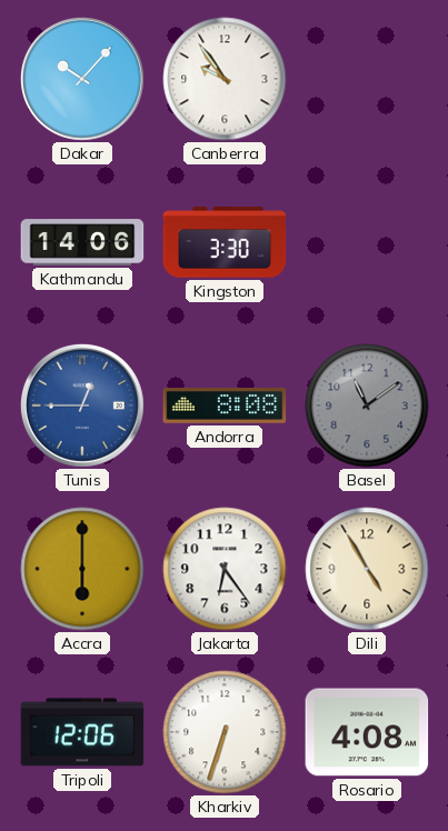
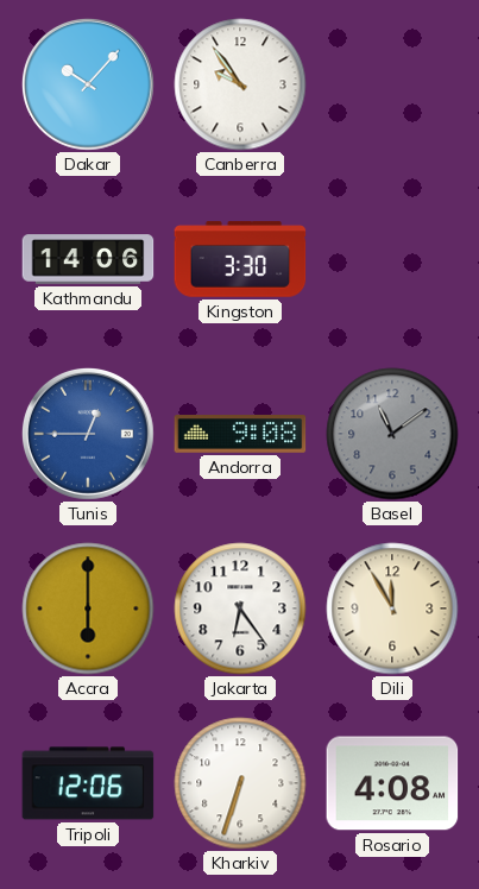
Andorra: 8:08 -> 9:08 (240, 435)
Dili: 4:55 -> 11:55 (392, 609)
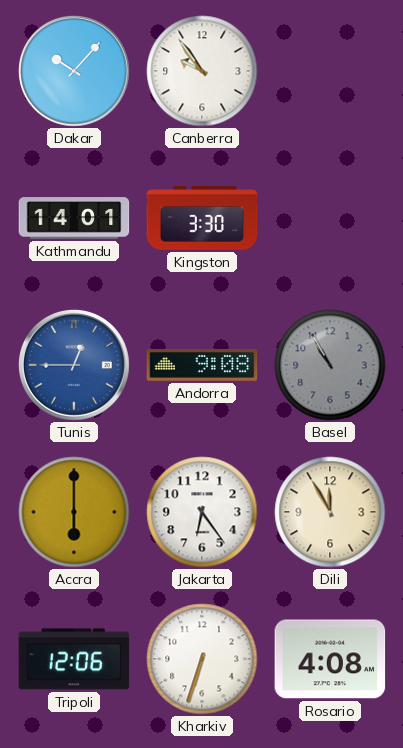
Kathmandu: 14:06 -> 14:01 (74, 218)
Basel: 11:09 -> 10:55 (330, 365)
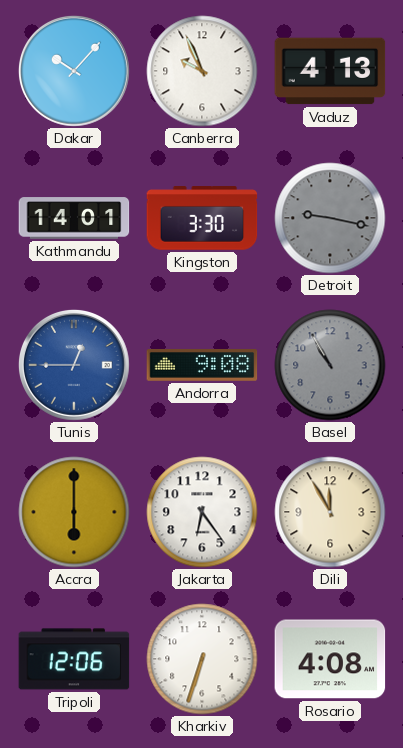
Canberra: 9:54 -> 9:56 (202, 71)
Vaduz: none -> 4:13 (330, 71)
Detroit: none -> 9:17 (330, 218)
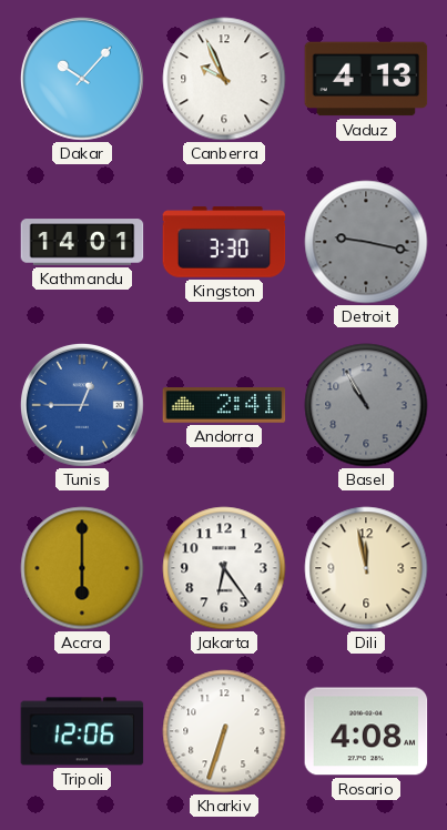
Andorra: 9:08 -> 2:41 (224, 406)
Dili: 11:55 -> 11:58 (366, 568)
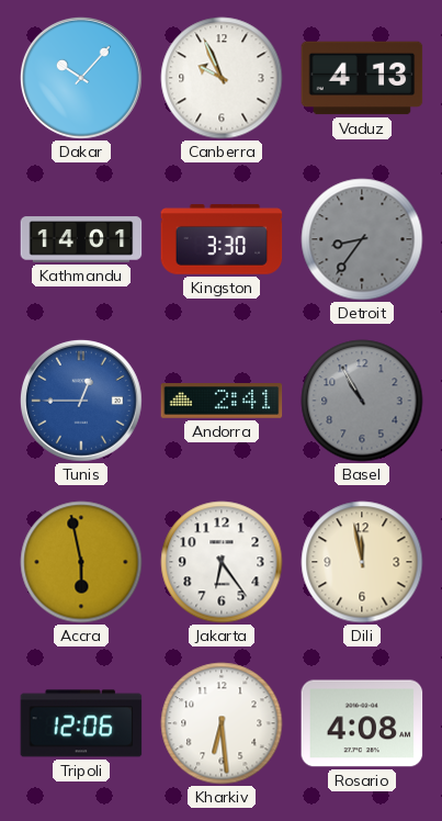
Detroit: 9:17 -> 8:36 (362, 239)
Accra: 6:00 -> 5:58 (81, 562)
Kharkiv: 6:33 -> 6:29 (222, 723)
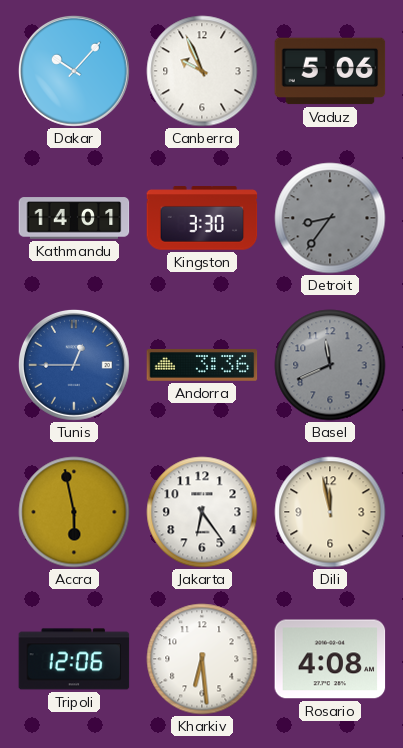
Vaduz: 4:13 -> 5:06 (330, 71)
Andorra: 2:41 -> 3:36 (202, 366)
Basel: 10:55 -> 11:41 (330, 365)
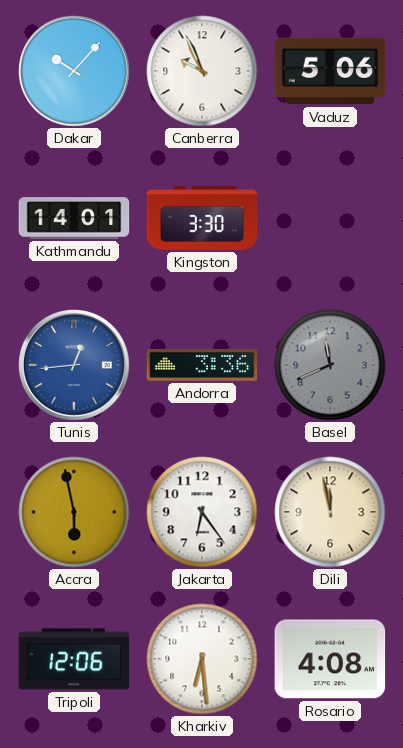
Detroit: 8:36 -> none (330, 218)
Tunis: 12:45 -> 12:44 (74, 365)
